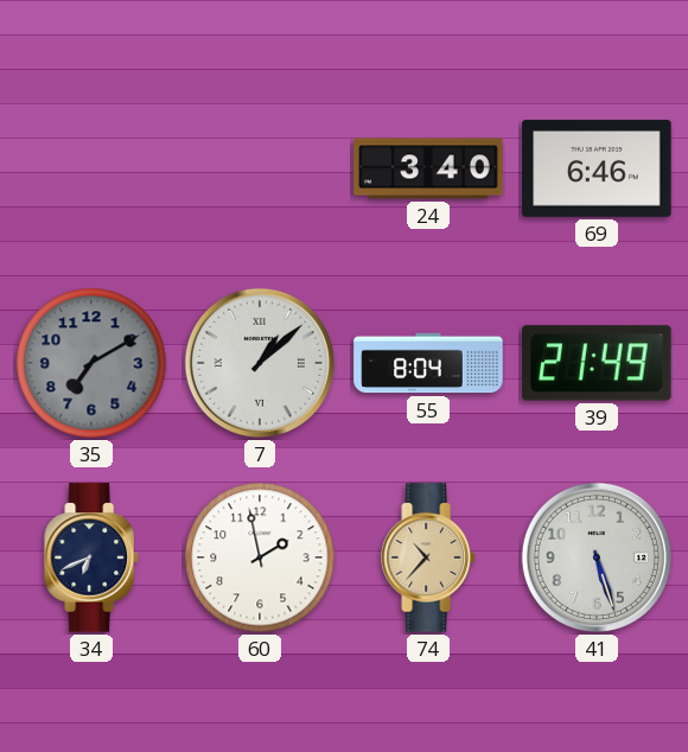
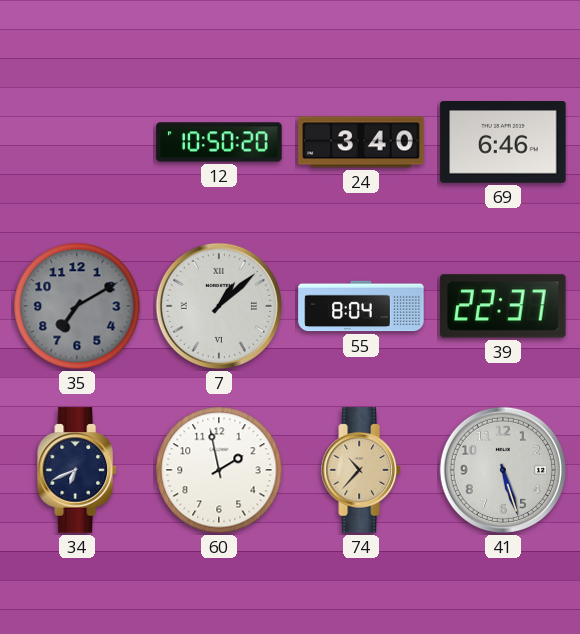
12: none -> 10:50 (219, 142)
39: 21:49 -> 22:37 (503, 306)
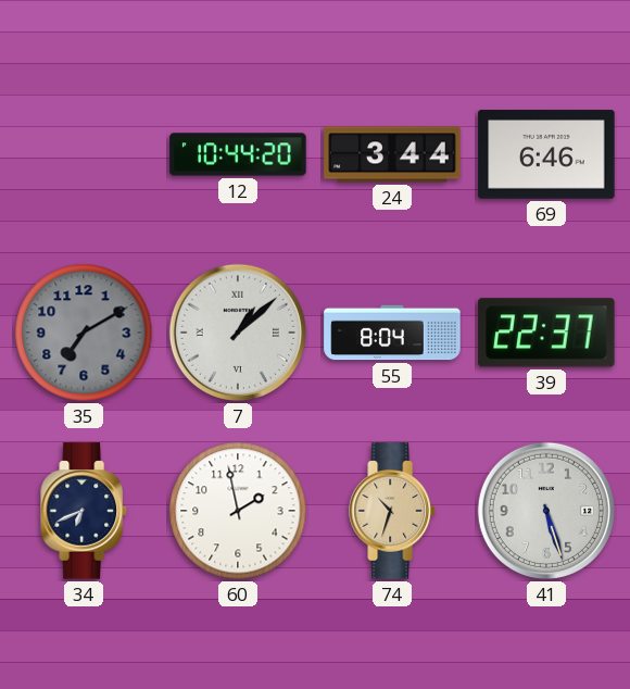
12: 10:50 -> 10:44 (238, 154)
24: 3:40 -> 3:44 (392, 154)
74: 10:37 -> 10:33 (392, 511)
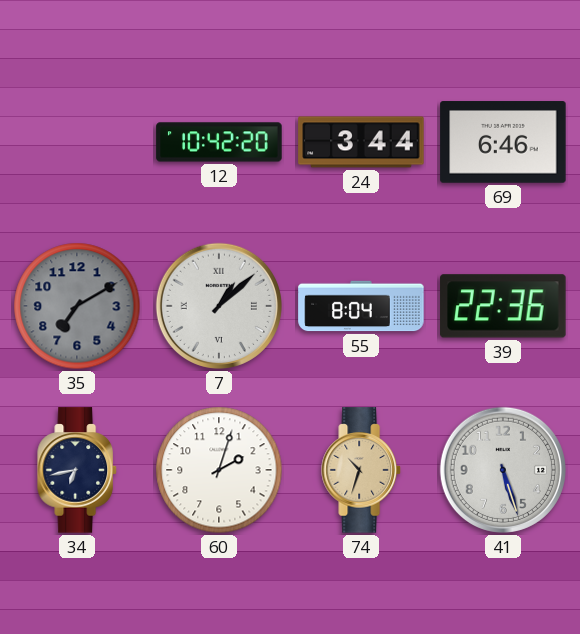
12: 10:44 -> 10:42 (219, 142)
39: 22:37 -> 22:36 (503, 306)
34: 6:41 -> 6:43 (77, 470)
60: 1:58 -> 2:03 (219, 470)
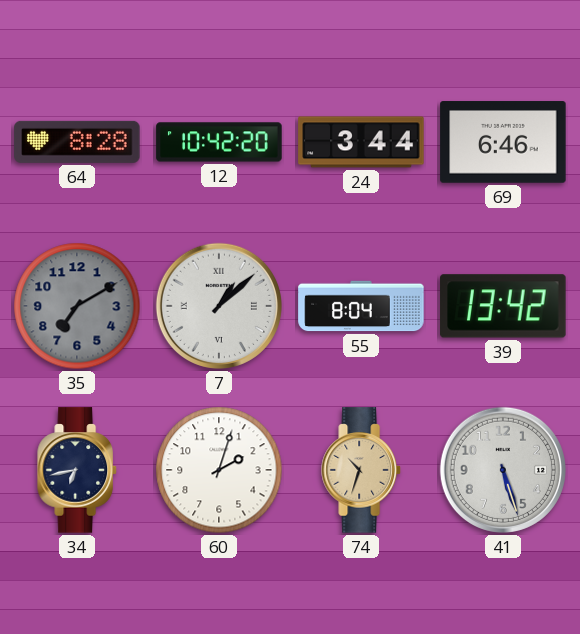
64: none -> 8:28 (77, 142)
39: 22:36 -> 13:42 (503, 306)
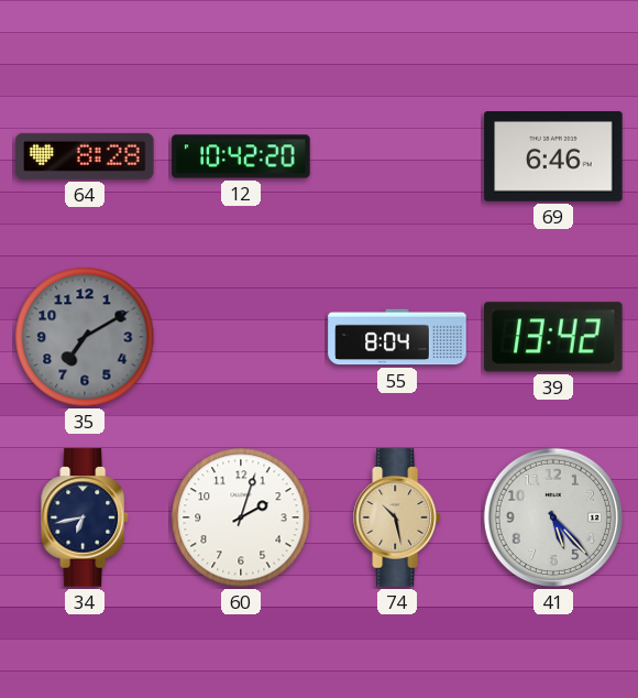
24: 3:44 -> none (361, 142)
7: 1:08 -> none (219, 306)
74: 10:33 -> 10:28 (397, 517)
41: 5:27 -> 5:23 (553, 517)
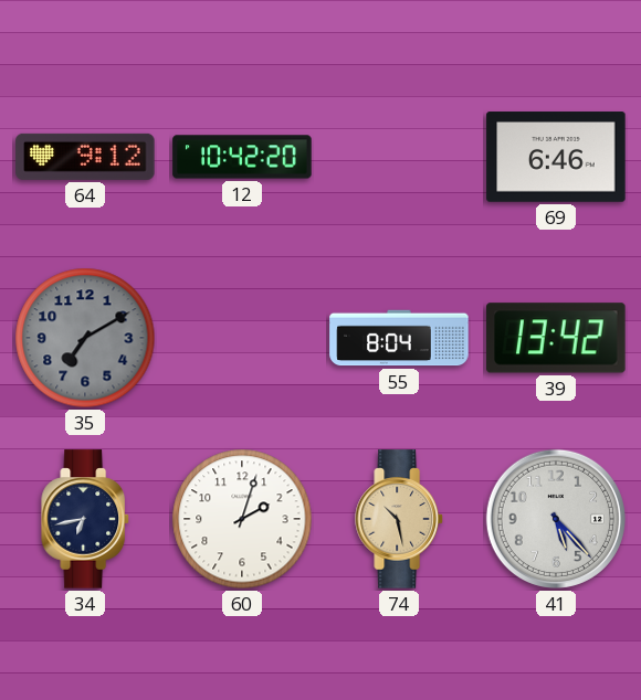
64: 8:28 -> 9:12 (85, 157)
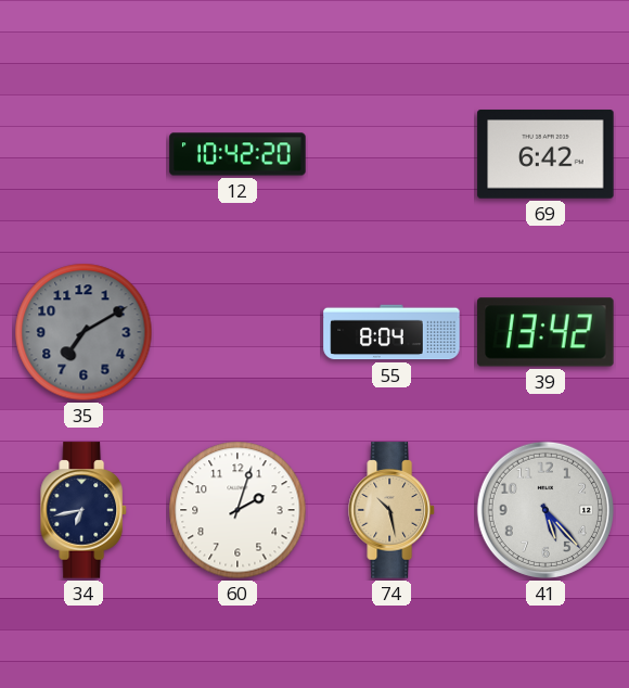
64: 9:12 -> none (85, 157)
69: 6:46 -> 6:42 (545, 154)
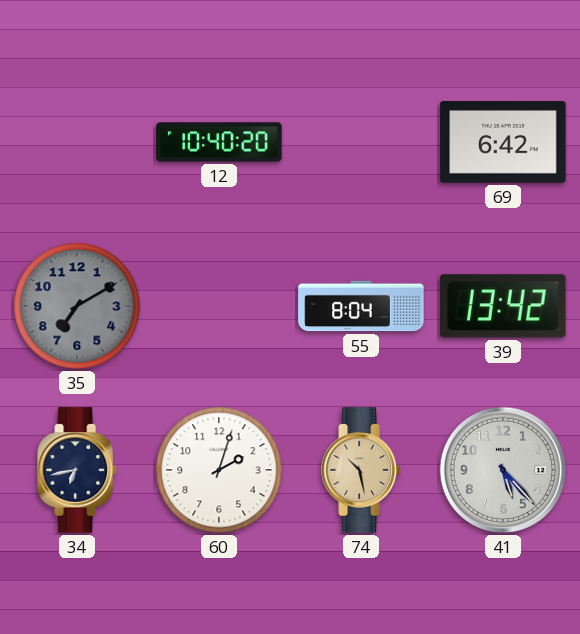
12: 10:42 -> 10:40 (219, 142)
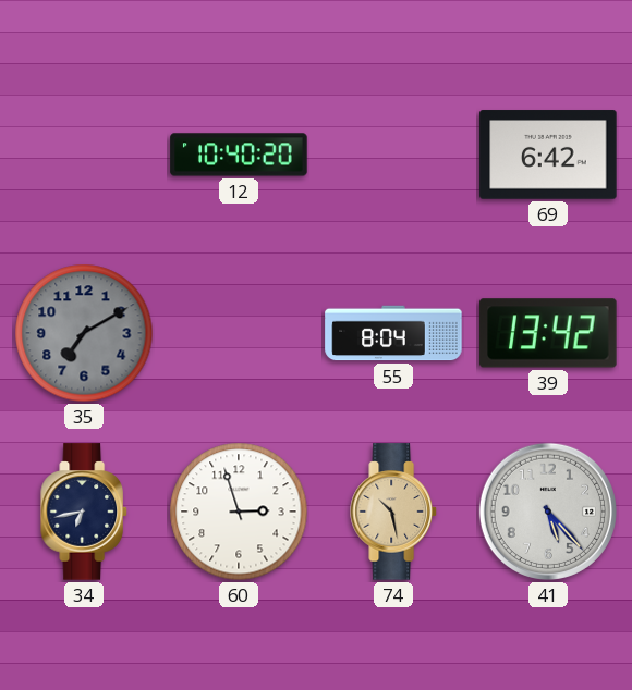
60: 2:03 -> 2:57 (239, 512)
